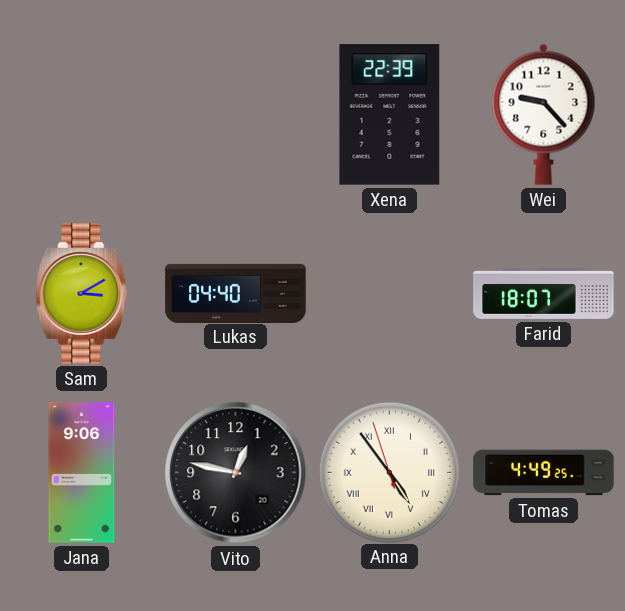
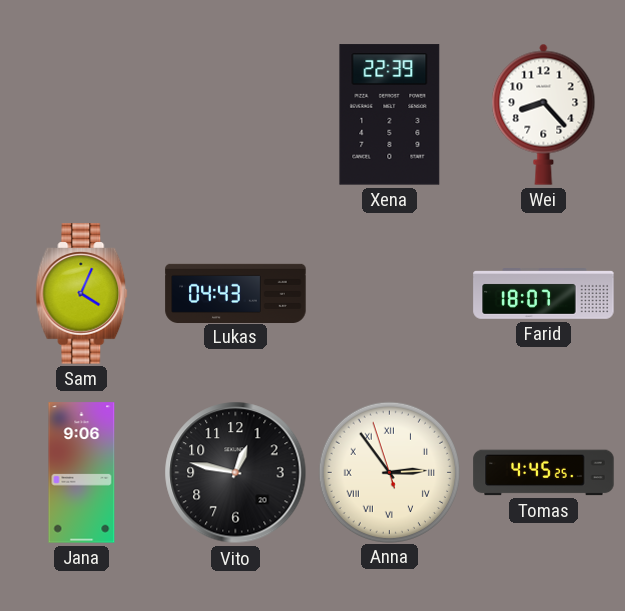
Wei: 9:23 -> 8:23 (544, 114)
Sam: 3:10 -> 4:04 (82, 294)
Lukas: 04:40 -> 04:43 (236, 293)
Anna: 4:53 -> 2:53 (389, 472)
Tomas: 4:49 -> 4:45 (544, 473)
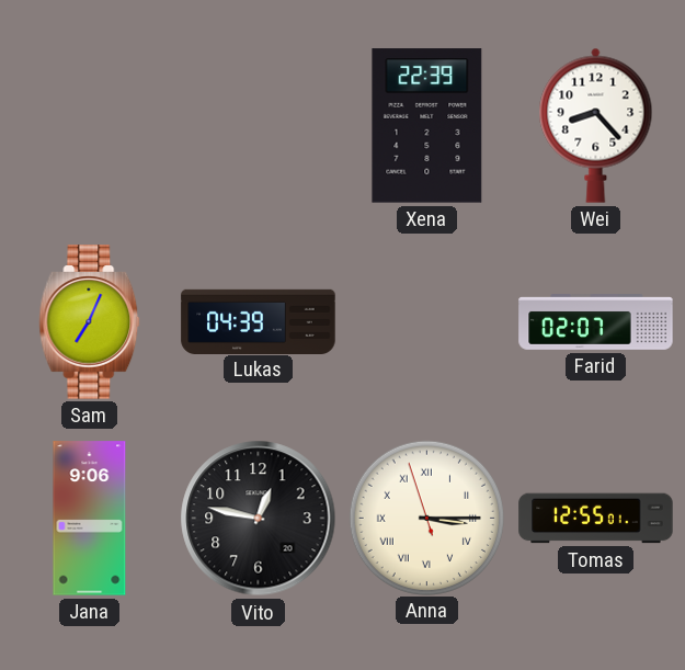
Sam: 4:04 -> 7:04 (90, 322)
Lukas: 04:43 -> 04:39 (259, 321)
Farid: 18:07 -> 02:07 (596, 322)
Anna: 2:53 -> 3:14 (426, 518)
Tomas: 4:45 -> 12:55 (596, 519)
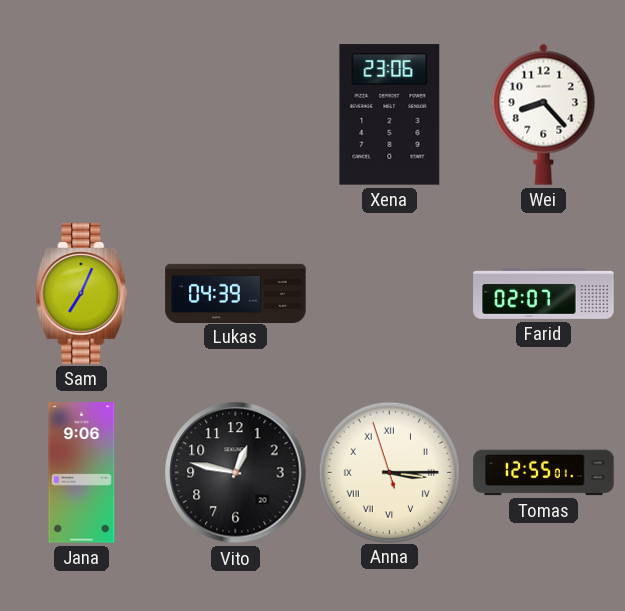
Xena: 22:39 -> 23:06 (390, 115)
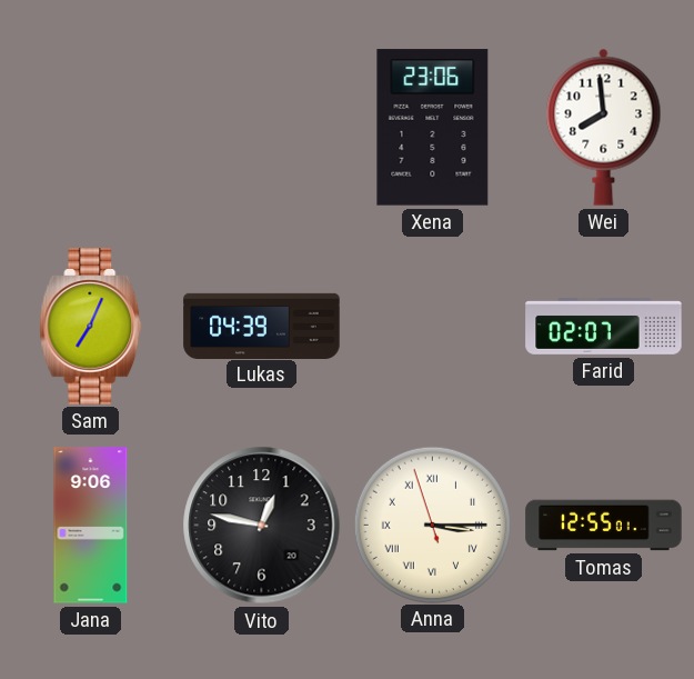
Wei: 8:23 -> 7:59 (604, 127)
